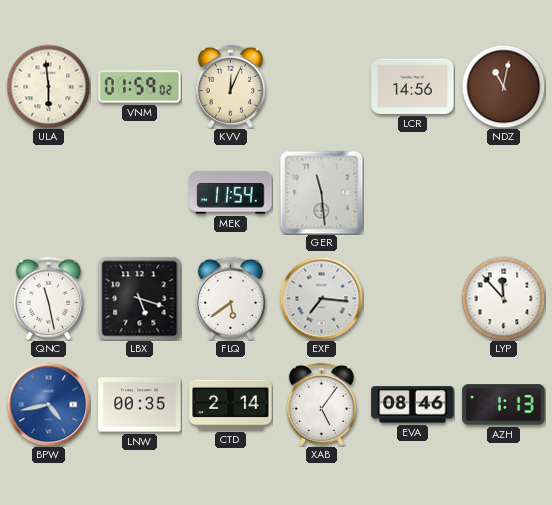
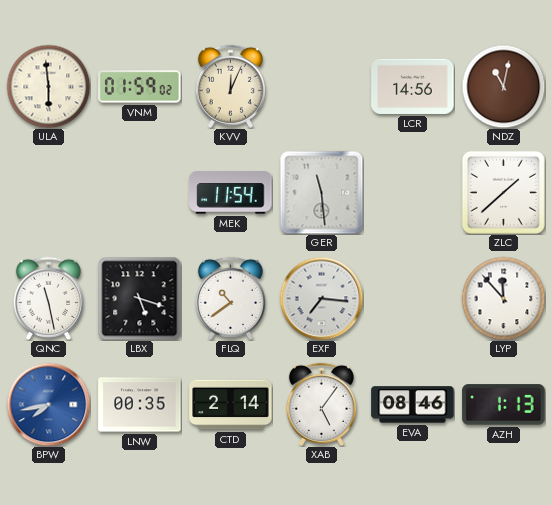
ZLC: none -> 1:38 (503, 192)
FLQ: 5:39 -> 10:39 (230, 298)
BPW: 4:43 -> 7:43 (48, 404)
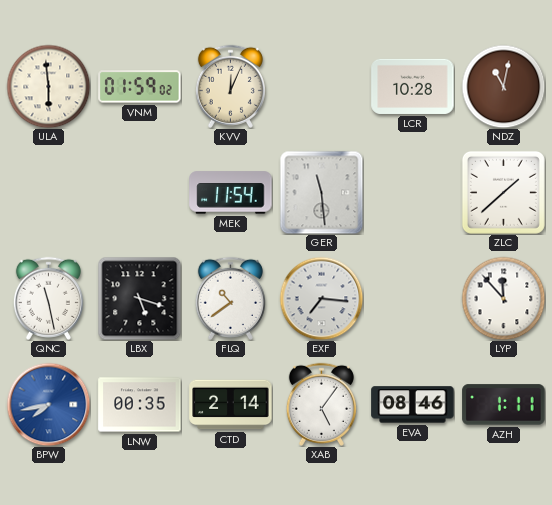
LCR: 14:56 -> 10:28 (413, 86)
AZH: 1:13 -> 1:11 (504, 405)
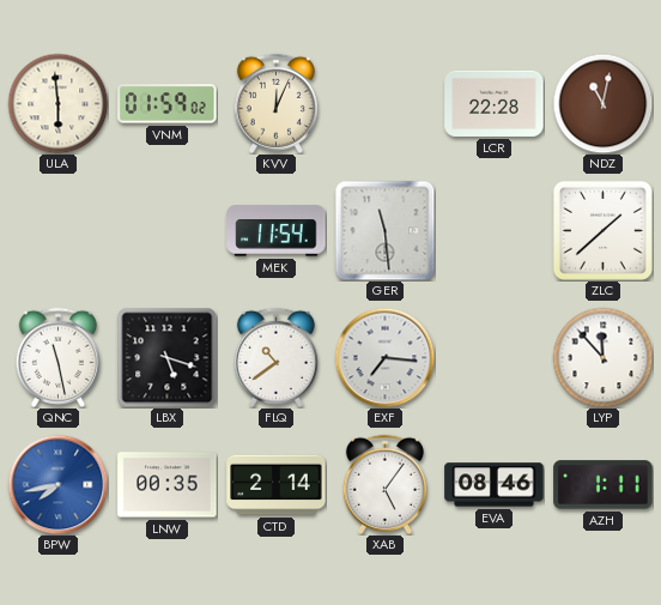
LCR: 10:28 -> 22:28 (495, 103)
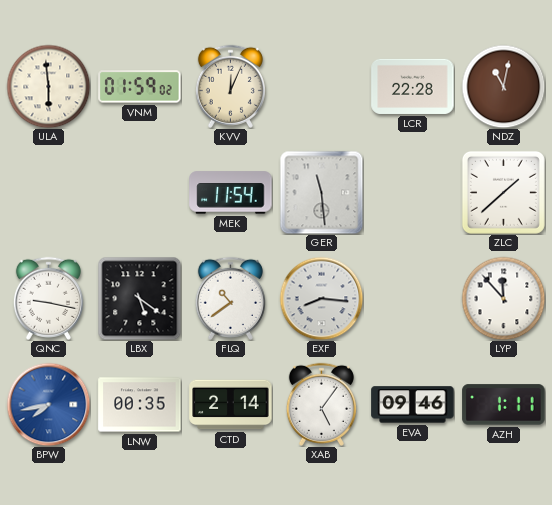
QNC: 11:28 -> 9:17 (48, 298)
LBX: 5:18 -> 5:21 (139, 298)
EXF: 7:16 -> 8:16 (321, 298)
EVA: 08:46 -> 09:46 (413, 405)
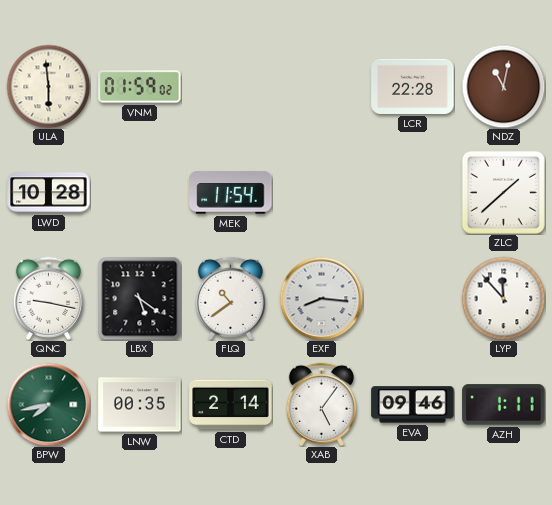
KVV: 12:04 -> none (230, 86)
LWD: none -> 10:28 (49, 193)
GER: 11:29 -> none (321, 192)
BPW dial: blue -> green (48, 404)
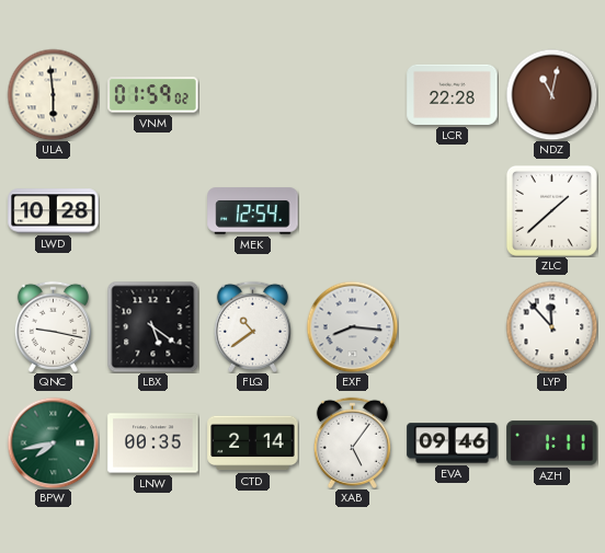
MEK: 11:54 -> 12:54 (253, 211)
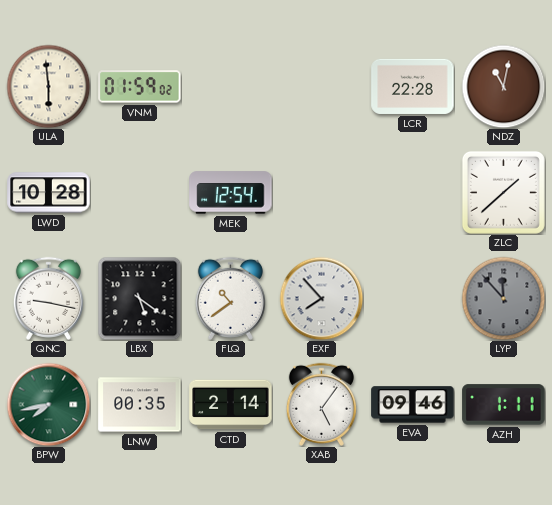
EXF: 8:16 -> 7:53 (321, 298)
LYP dial: white -> grey (503, 298)
